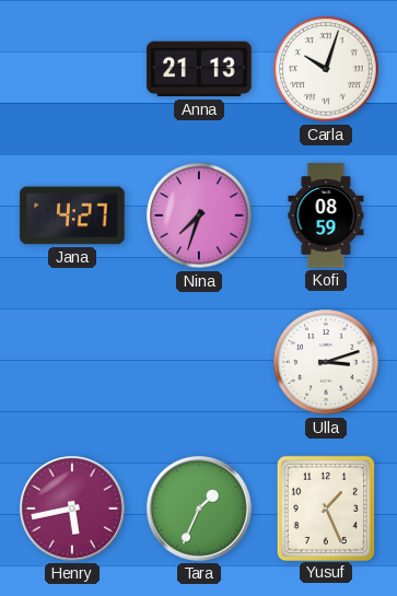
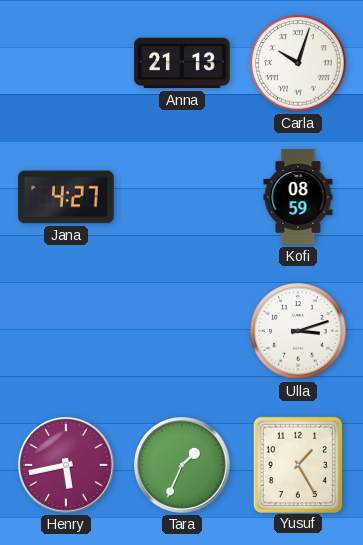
Nina: 7:33 -> none (199, 215)
Yusuf: 1:26 -> 1:25 (297, 464)
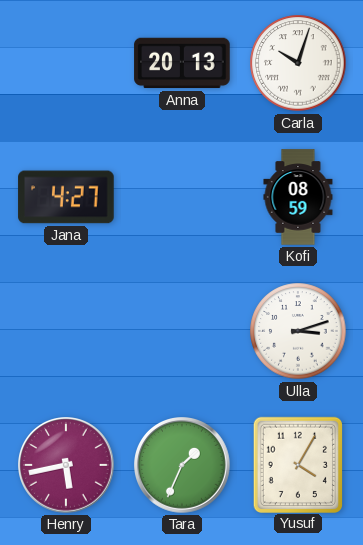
Anna: 21:13 -> 20:13 (182, 63)
Yusuf: 1:25 -> 4:05 (297, 464)
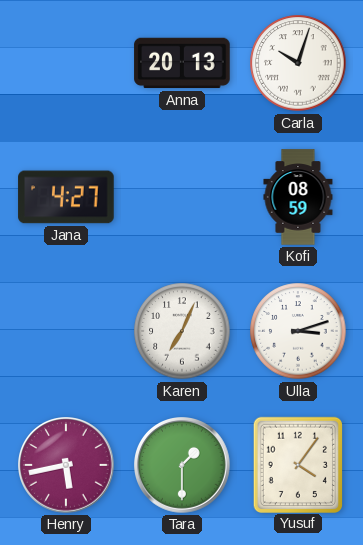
Karen: none -> 7:04 (182, 331)
Tara: 1:34 -> 1:30 (183, 466)
Yusuf: 4:05 -> 4:06 (297, 464)
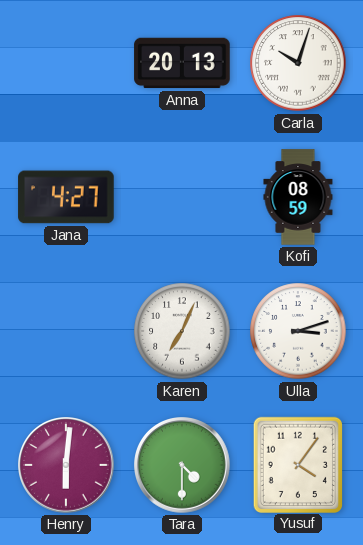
Henry: 5:43 -> 6:01 (67, 466)
Tara: 1:30 -> 4:30 (183, 466)
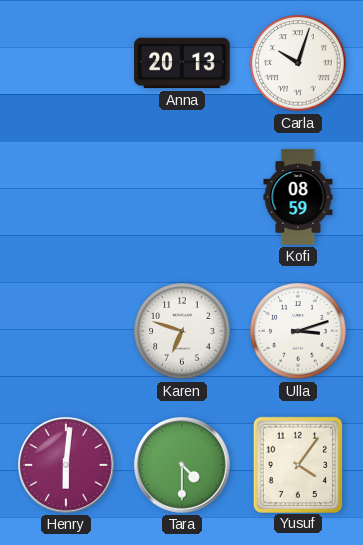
Jana: 4:27 -> none (66, 197)
Karen: 7:04 -> 6:48 (182, 331)
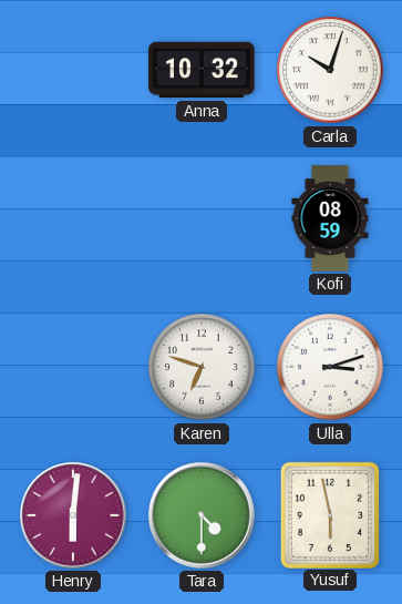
Anna: 20:13 -> 10:32 (202, 70)
Yusuf: 4:06 -> 5:58 (329, 514)
